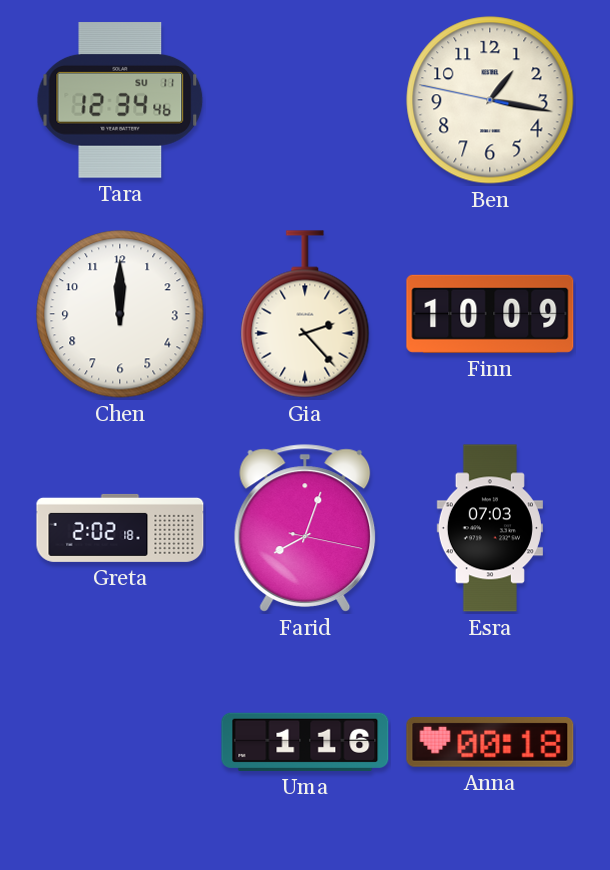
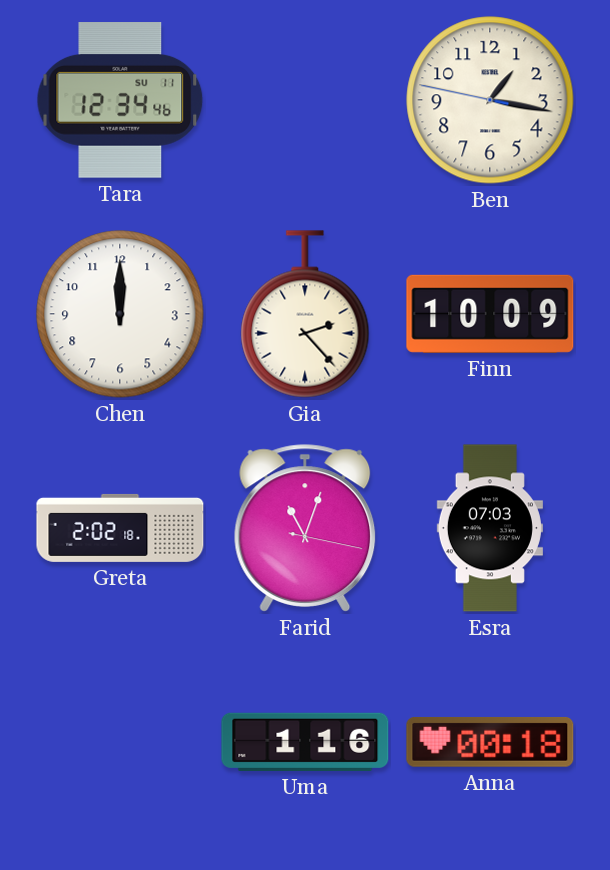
Farid: 8:03 -> 11:03 (305, 528)
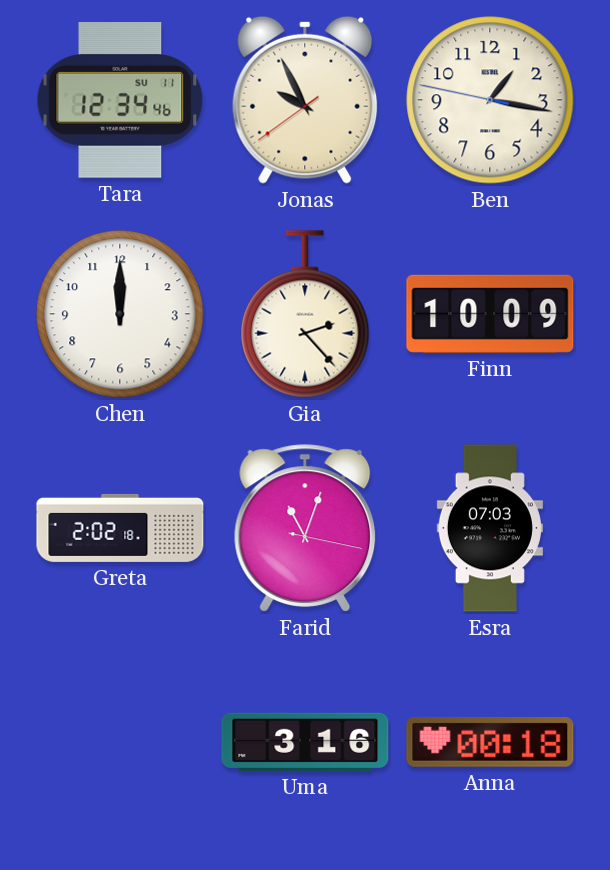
Jonas: none -> 9:55 (305, 100)
Uma: 1:16 -> 3:16 (305, 742)
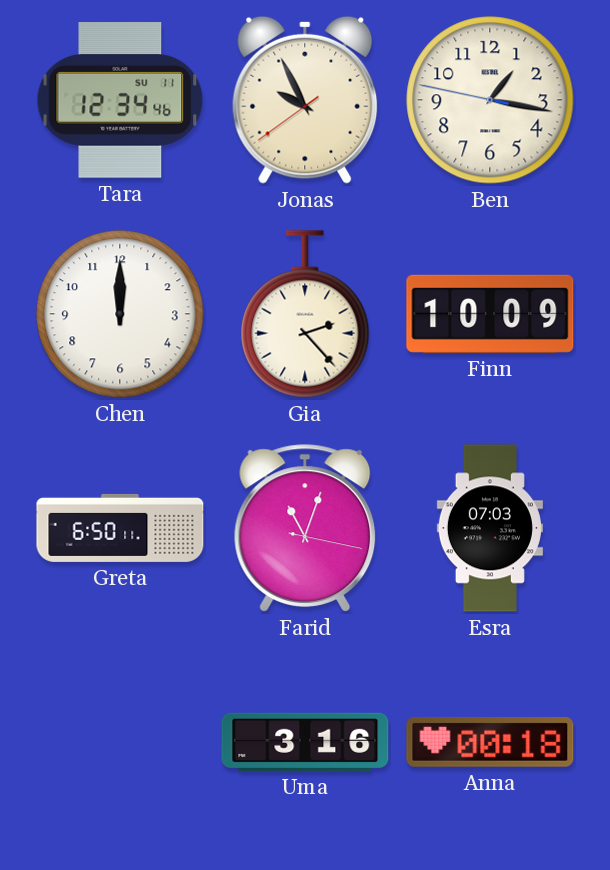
Greta: 2:02 -> 6:50 (120, 528)
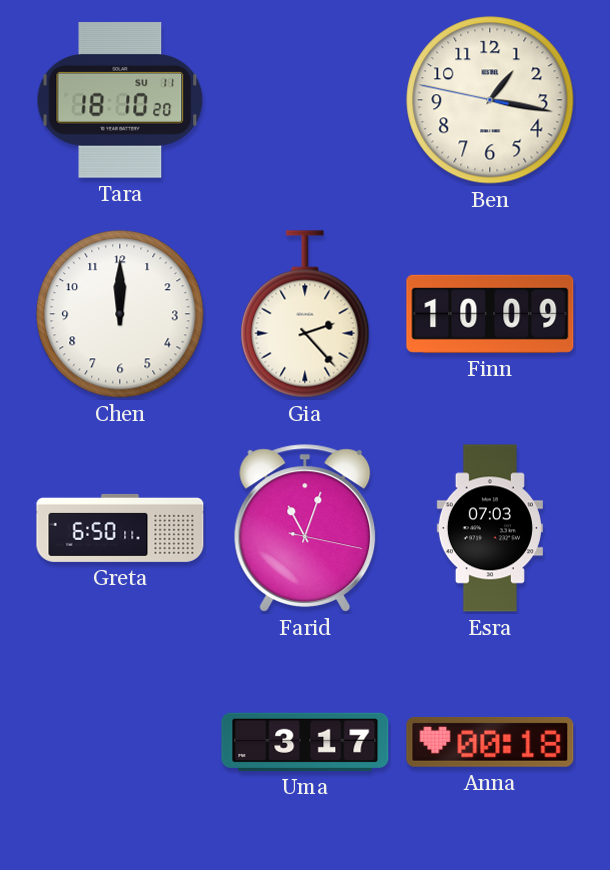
Tara: 12:34 -> 18:10 (120, 101)
Jonas: 9:55 -> none (305, 100)
Uma: 3:16 -> 3:17 (305, 742)
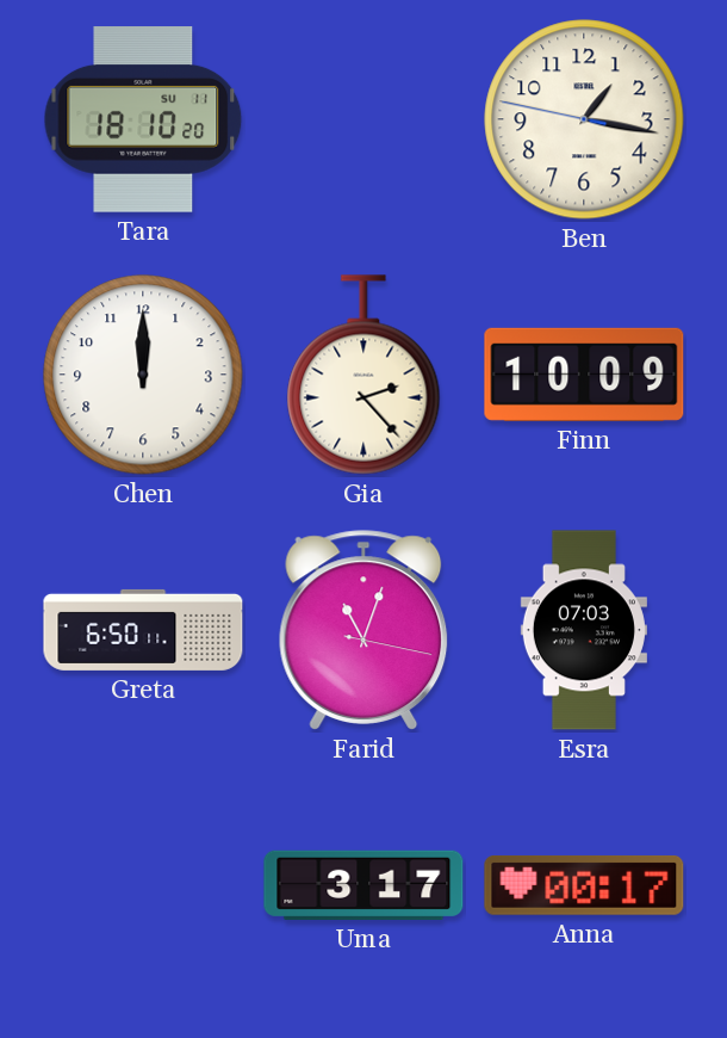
Anna: 00:18 -> 00:17 (584, 885)
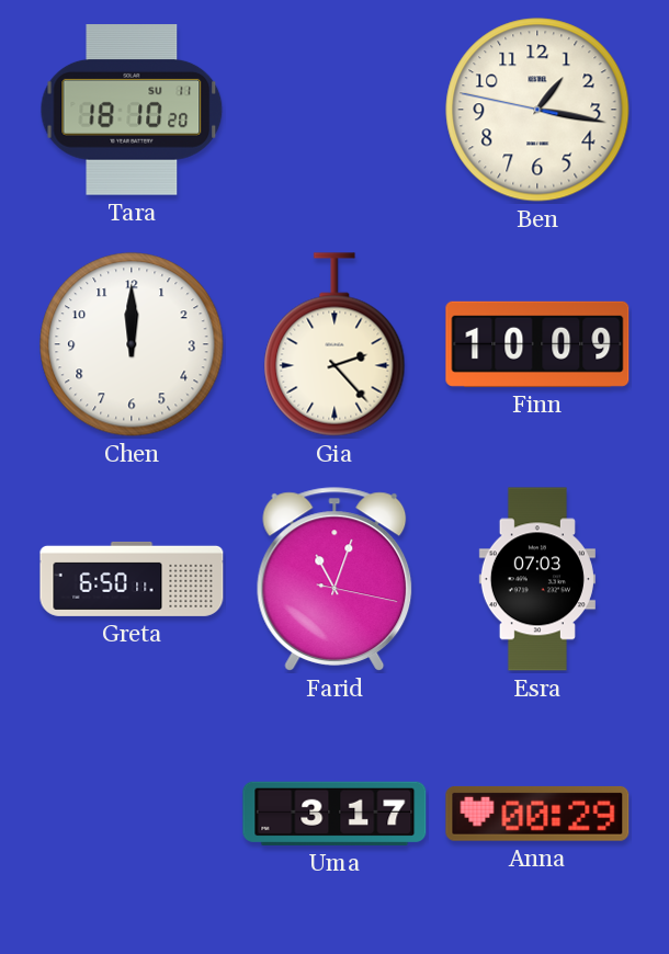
Anna: 00:17 -> 00:29 (537, 814)
